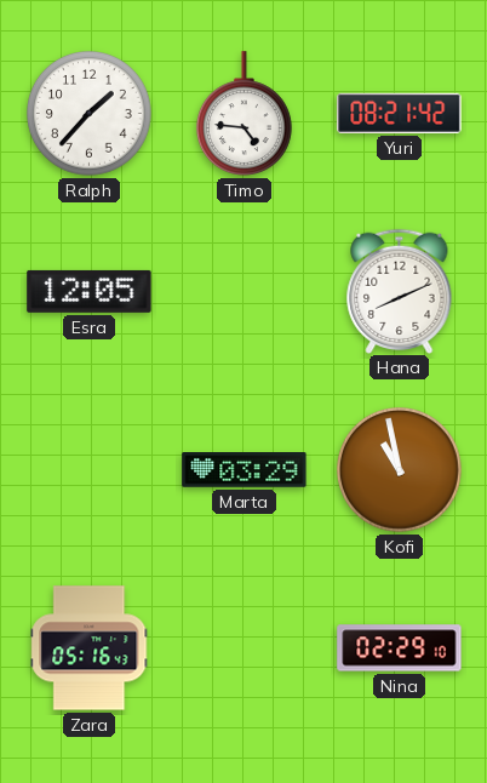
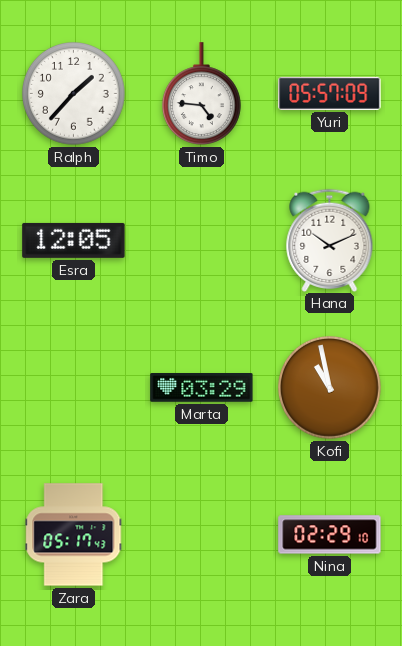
Yuri: 08:21 -> 05:57 (330, 93)
Hana: 8:11 -> 10:11 (330, 240)
Zara: 05:16 -> 05:17 (74, 535)
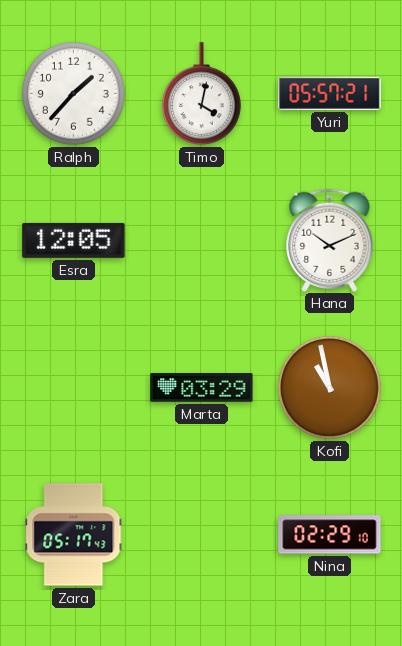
Timo: 4:46 -> 4:02 (201, 94)
Yuri: 05:57:09 -> 05:57:21 (330, 93)
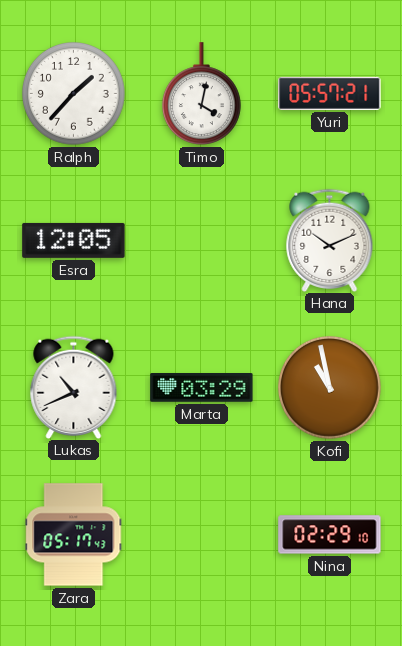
Lukas: none -> 10:41 (74, 387)
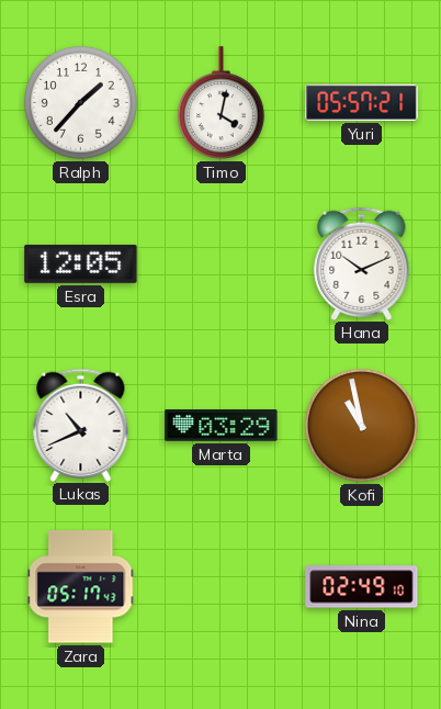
Nina: 02:29 -> 02:49 (362, 587)
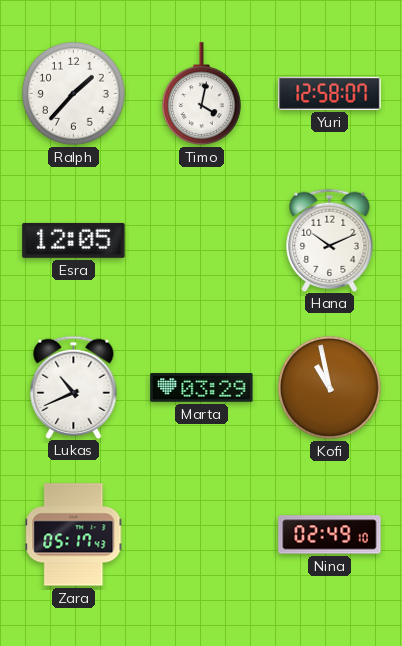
Yuri: 05:57 -> 12:58 (330, 93)
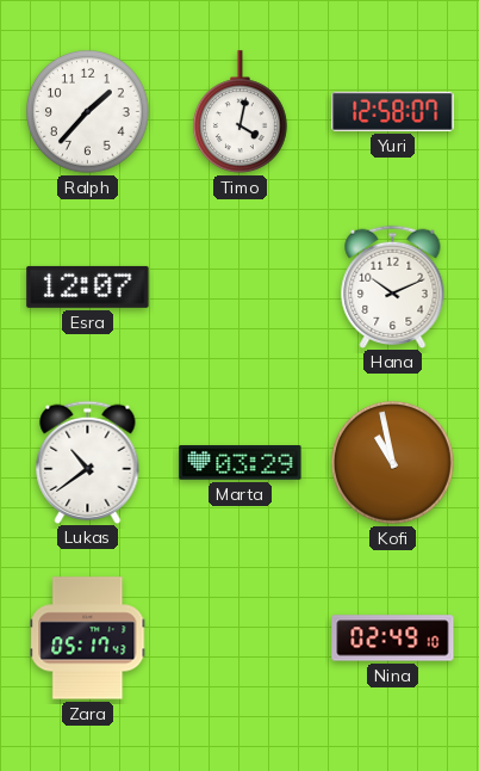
Esra: 12:05 -> 12:07 (88, 286)
Lukas: 10:41 -> 10:39 (88, 462)
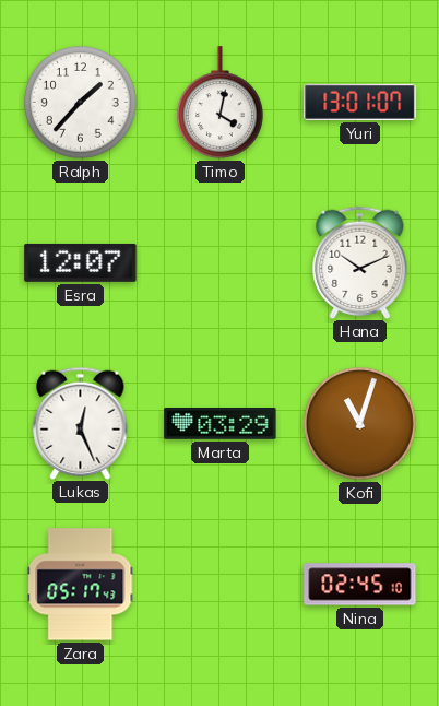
Yuri: 12:58 -> 13:01 (360, 102)
Lukas: 10:39 -> 12:26 (81, 423)
Kofi: 10:58 -> 11:03 (360, 424)
Nina: 02:49 -> 02:45 (360, 585)
